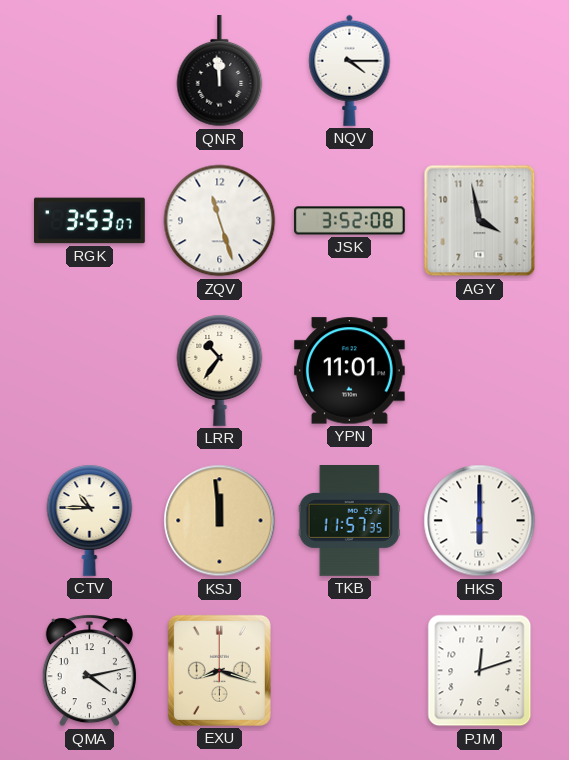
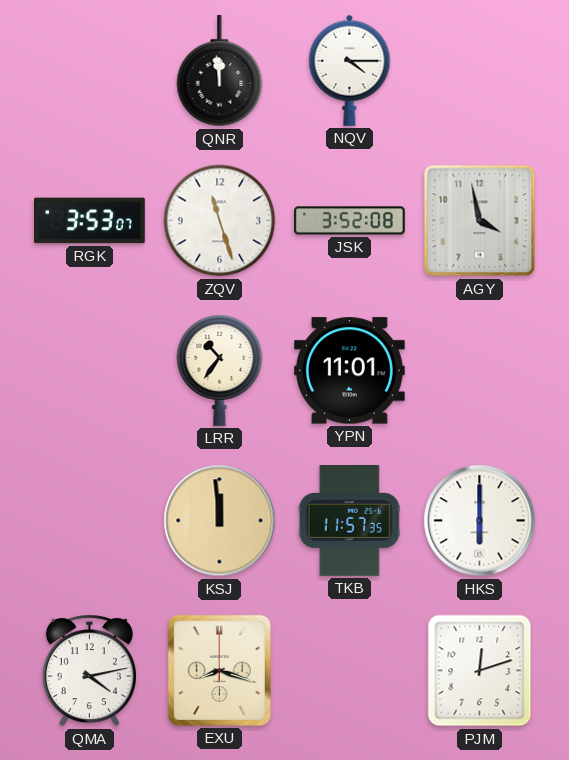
CTV: 10:45 -> none (90, 520)
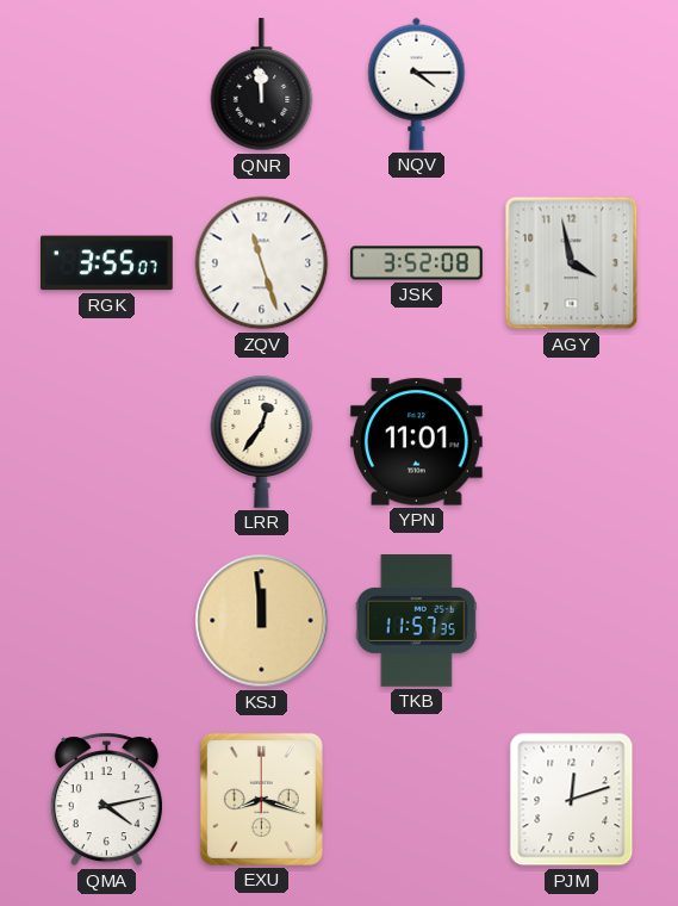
RGK: 3:53 -> 3:55 (107, 263)
LRR: 10:36 -> 12:36 (262, 441)
HKS: 6:00 -> none (480, 521)
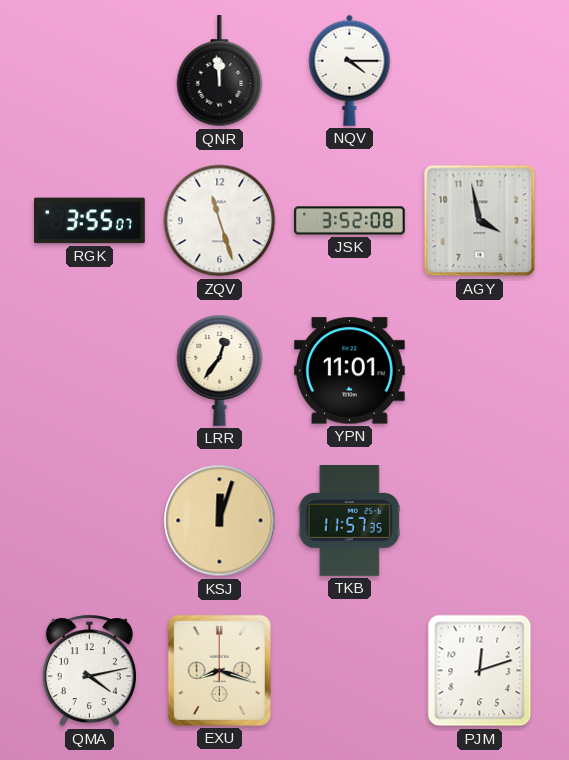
KSJ: 11:59 -> 12:03 (220, 521)
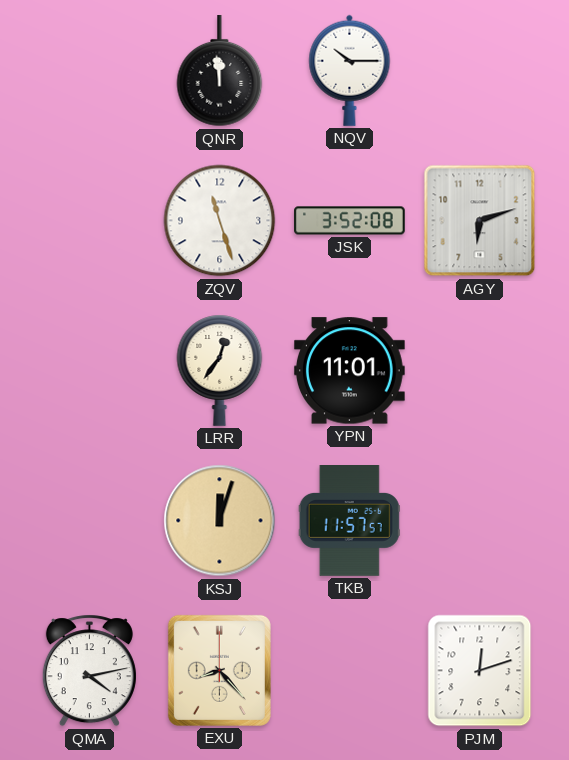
NQV: 4:15 -> 10:15 (350, 70)
RGK: 3:55 -> none (90, 221)
AGY: 3:58 -> 6:12 (480, 221)
TKB: 11:57:35 -> 11:57:57 (349, 521)
EXU: 8:18 -> 8:23 (219, 670)
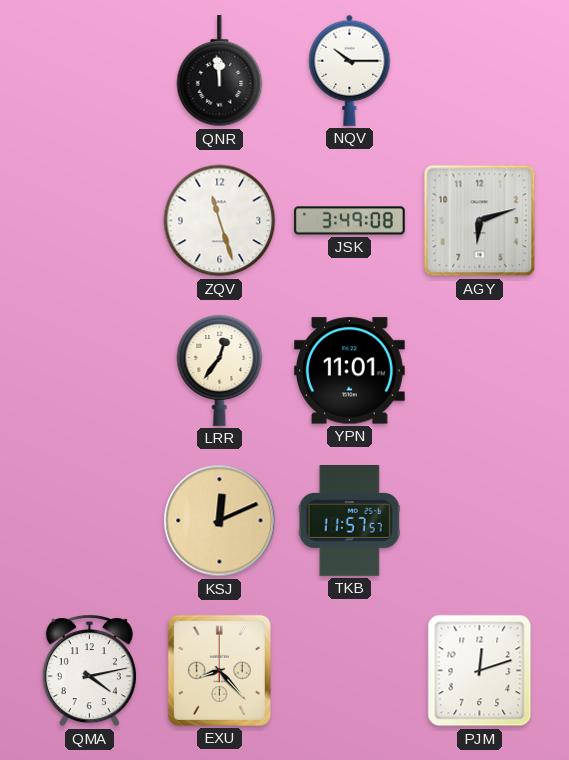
JSK: 3:52 -> 3:49 (350, 221)
KSJ: 12:03 -> 12:11 (220, 521)
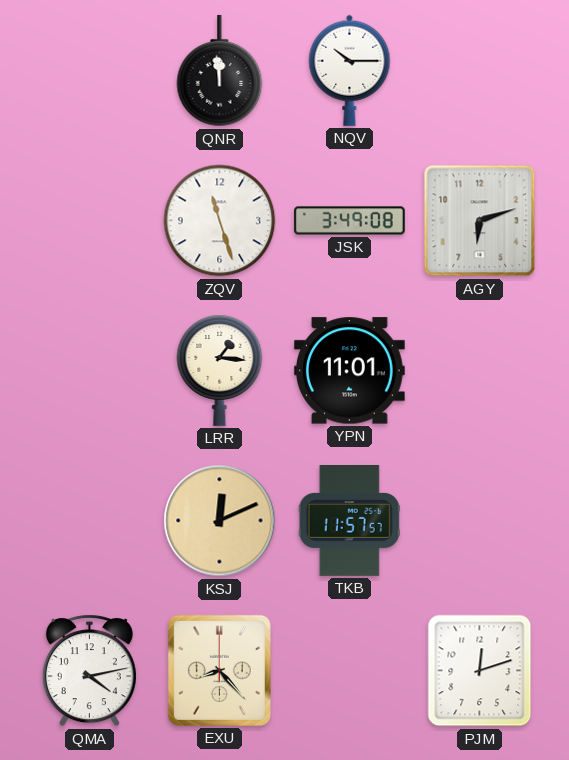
LRR: 12:36 -> 1:16 (220, 370)
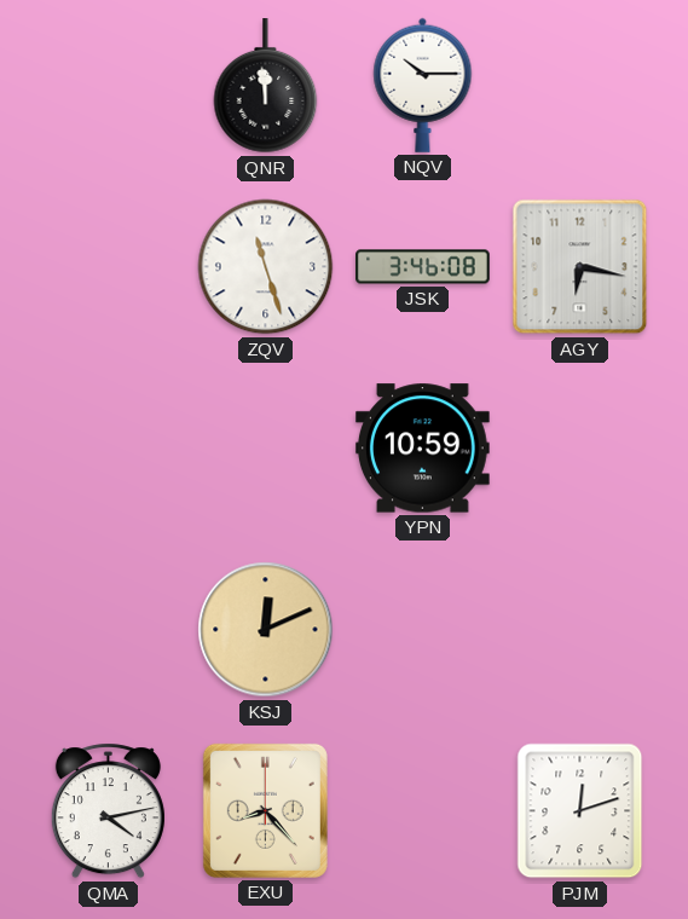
JSK: 3:49 -> 3:46 (423, 267)
AGY: 6:12 -> 6:17 (580, 267)
LRR: 1:16 -> none (220, 370)
YPN: 11:01 -> 10:59 (422, 449)
TKB: 11:57 -> none (349, 521)
